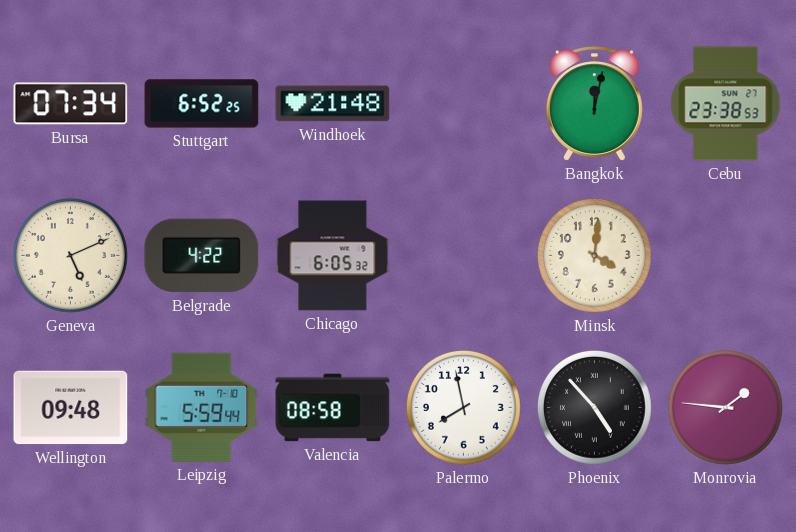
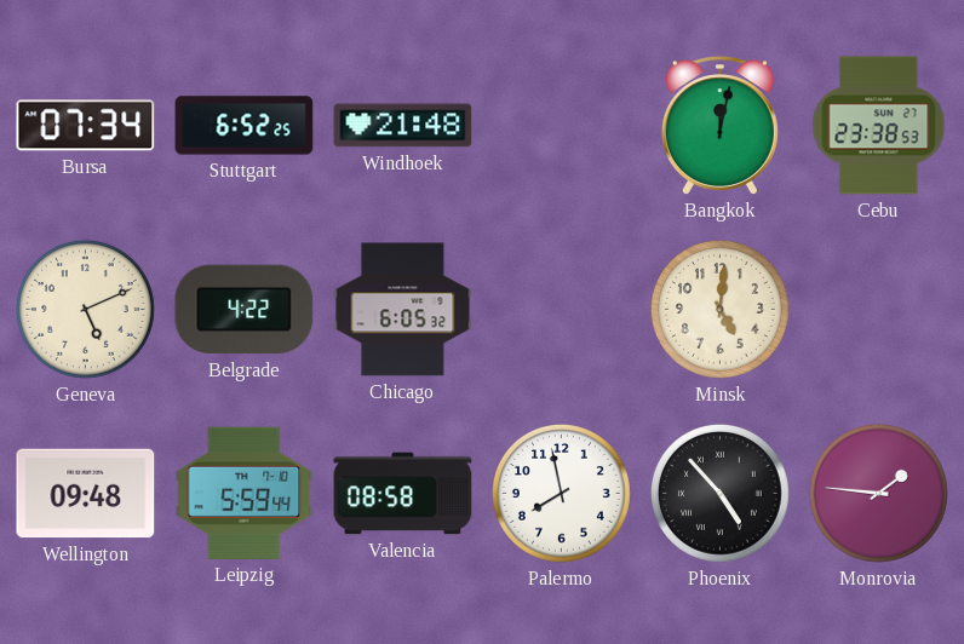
Minsk: 4:01 -> 5:01 (721, 310)
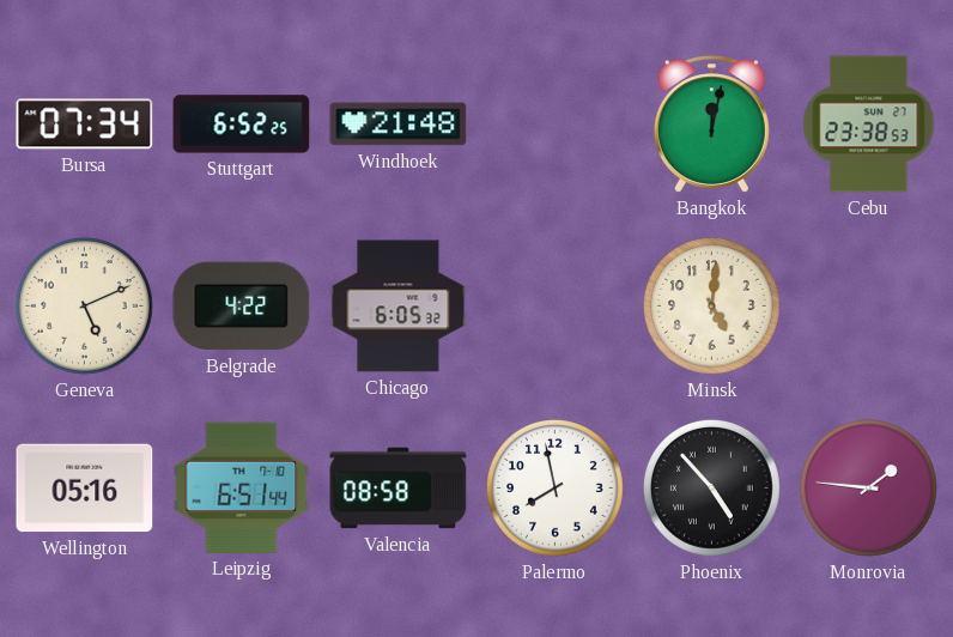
Wellington: 09:48 -> 05:16 (85, 489)
Leipzig: 5:59 -> 6:51 (242, 487)
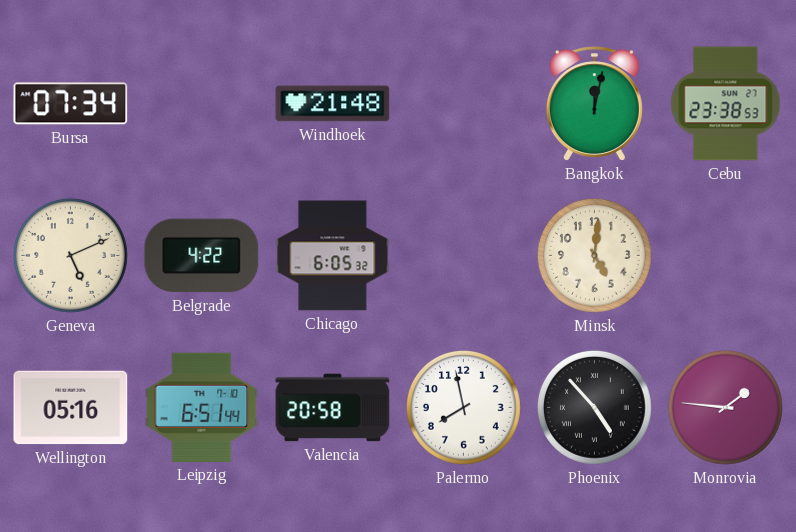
Stuttgart: 6:52 -> none (242, 125)
Valencia: 08:58 -> 20:58 (333, 408)
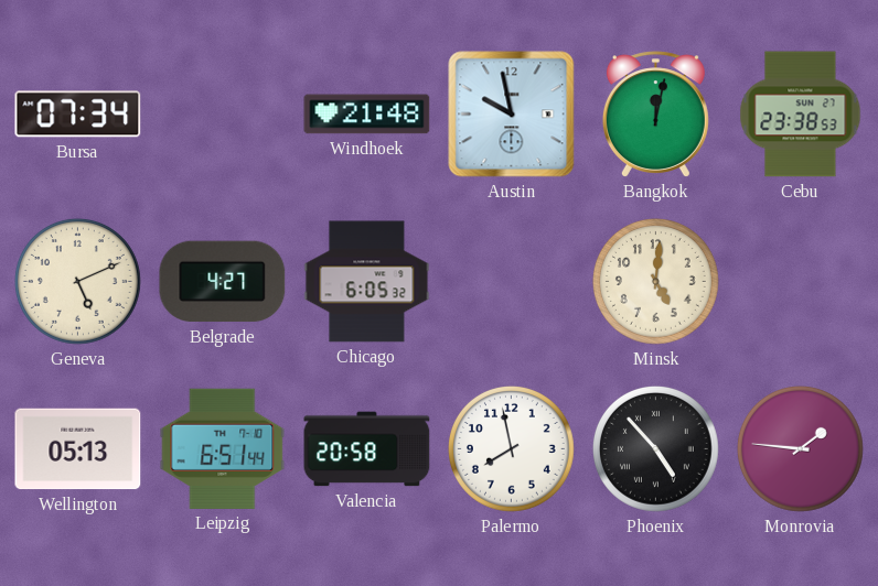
Austin: none -> 9:58 (512, 115)
Belgrade: 4:22 -> 4:27 (223, 282)
Wellington: 05:16 -> 05:13 (78, 449)
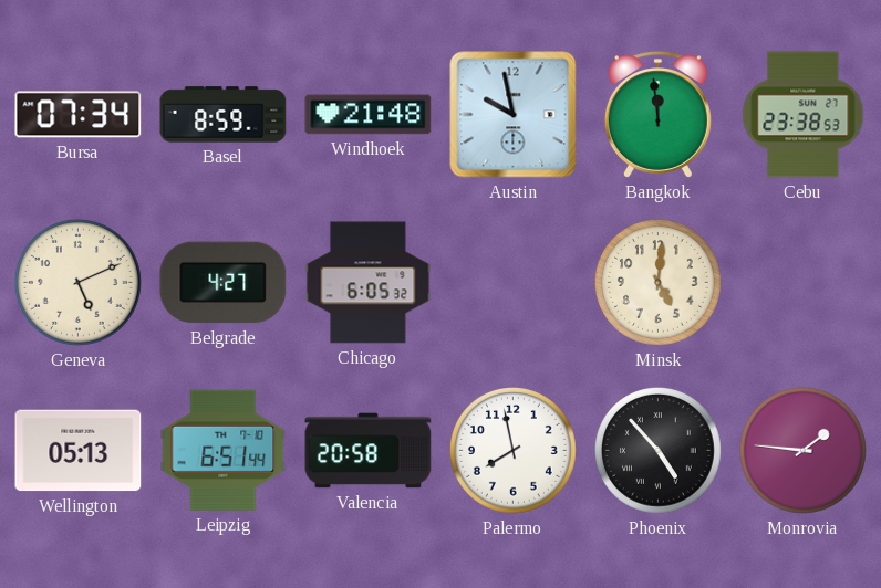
Basel: none -> 8:59 (224, 115)
Bangkok: 12:02 -> 11:59 (657, 115)
